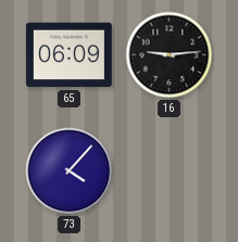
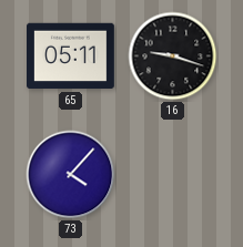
65: 06:09 -> 05:11 (71, 56)
16: 9:14 -> 9:18 (173, 56)
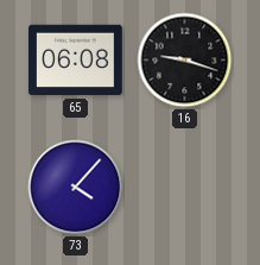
65: 05:11 -> 06:08 (76, 61)
